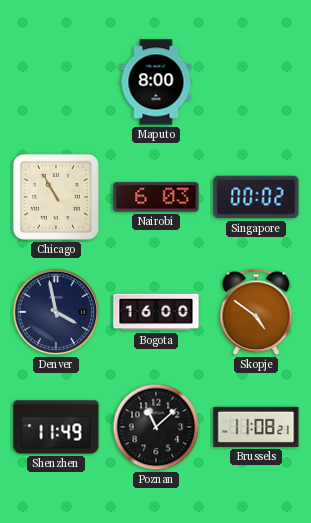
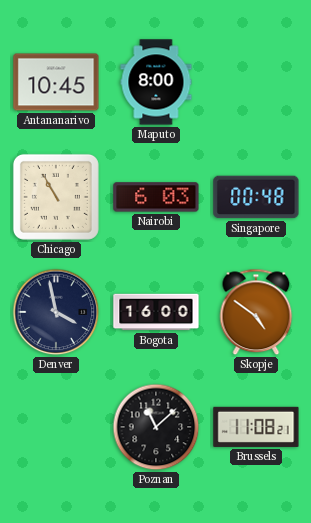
Antananarivo: none -> 10:45 (56, 82)
Singapore: 00:02 -> 00:48 (256, 197)
Shenzhen: 11:49 -> none (56, 427)
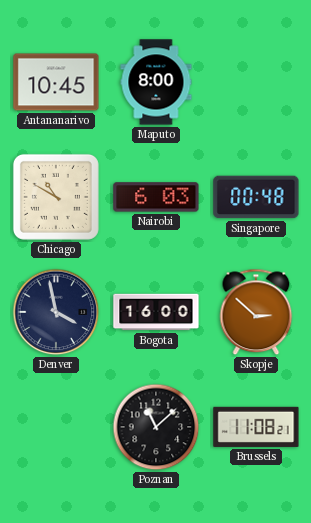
Chicago: 10:55 -> 10:50 (56, 197)
Skopje: 4:51 -> 2:52 (256, 312)
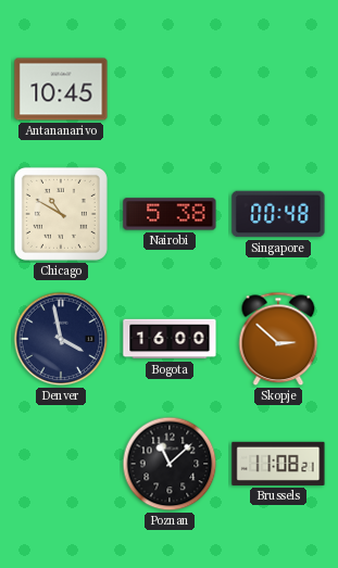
Maputo: 8:00 -> none (156, 82)
Nairobi: 6:03 -> 5:38 (170, 214)
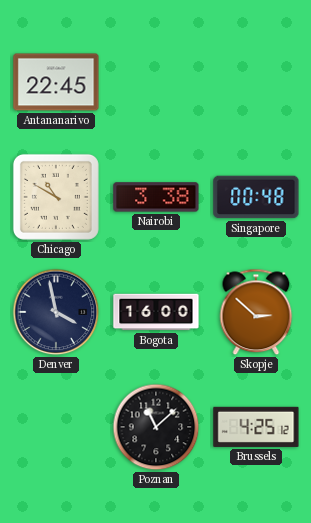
Antananarivo: 10:45 -> 22:45 (56, 82)
Nairobi: 5:38 -> 3:38 (156, 197)
Brussels: 11:08 -> 4:25 (256, 427)
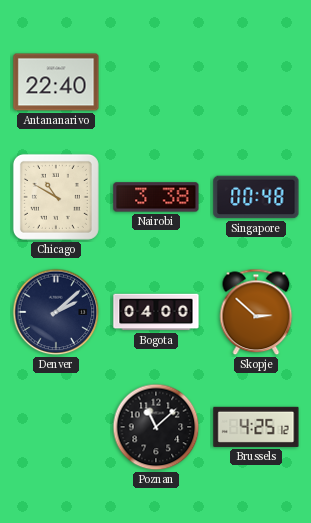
Antananarivo: 22:45 -> 22:40 (56, 82)
Denver: 3:58 -> 2:08 (56, 312)
Bogota: 16:00 -> 04:00 (156, 312)
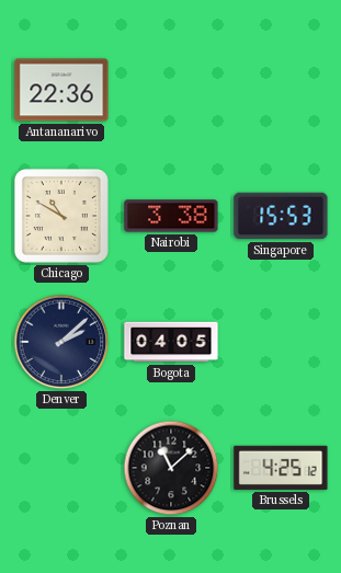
Antananarivo: 22:40 -> 22:36 (61, 90)
Singapore: 00:48 -> 15:53 (281, 216)
Bogota: 04:00 -> 04:05 (171, 342)
Skopje: 2:52 -> none (256, 312)
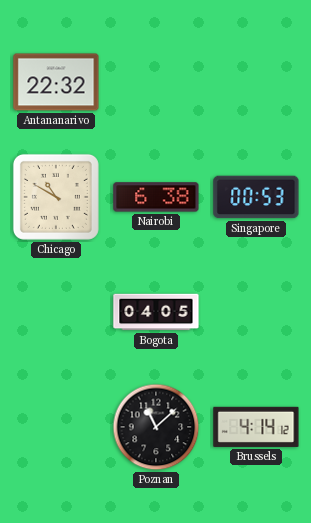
Antananarivo: 22:36 -> 22:32 (56, 82)
Nairobi: 3:38 -> 6:38 (156, 197)
Singapore: 15:53 -> 00:53 (256, 197)
Denver: 2:08 -> none (61, 342)
Brussels: 4:25 -> 4:14 (256, 427)
